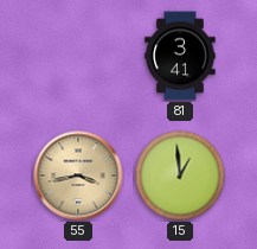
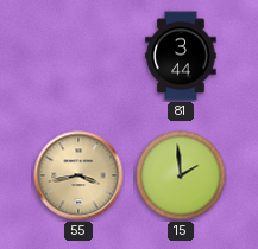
81: 3:41 -> 3:44 (181, 56)
15: 12:59 -> 1:59 (181, 175)
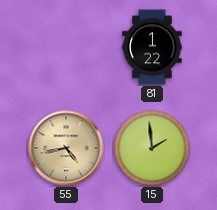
81: 3:44 -> 1:22 (152, 47)
55: 3:43 -> 4:43 (66, 148)
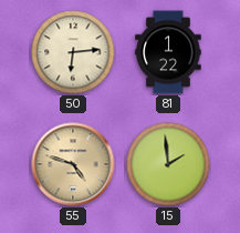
50: none -> 6:14 (73, 52)
55: 4:43 -> 4:48 (73, 164)
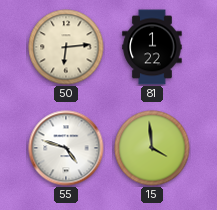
55 dial: champagne -> white (66, 148)
15: 1:59 -> 3:59 (152, 148)
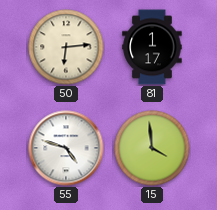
81: 1:22 -> 1:17 (152, 47)
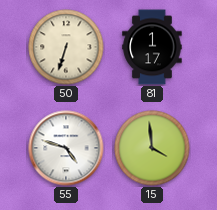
50: 6:14 -> 6:33 (66, 47)
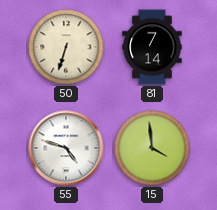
81: 1:17 -> 7:14 (152, 47)
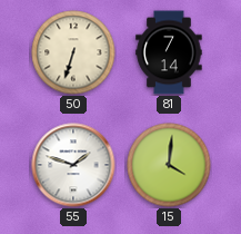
55: 4:48 -> 1:48 (73, 165)
15: 3:59 -> 4:01 (169, 165)
